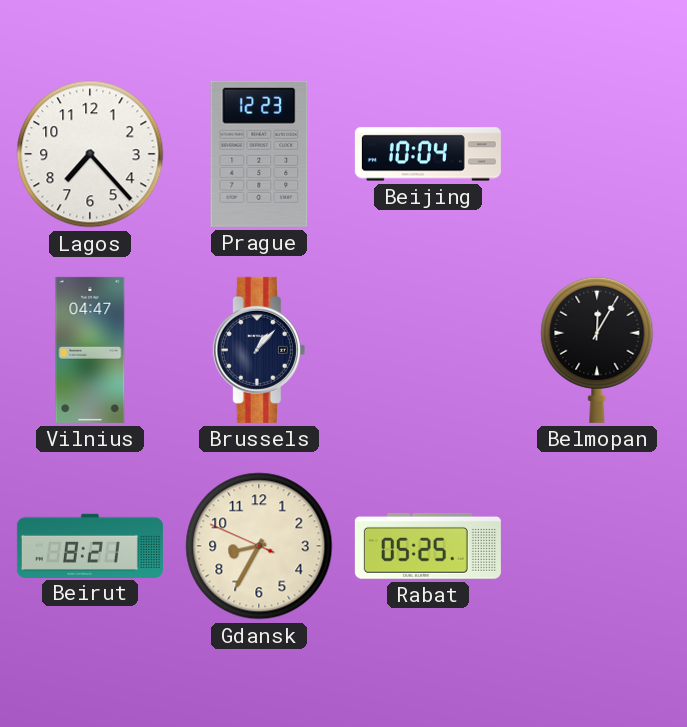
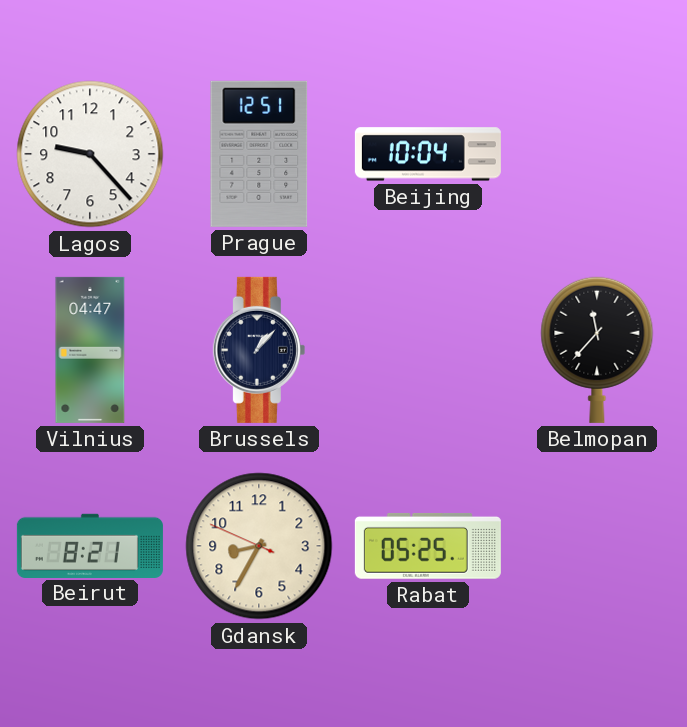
Lagos: 7:23 -> 9:23 (90, 154)
Prague: 12:23 -> 12:51 (259, 154)
Belmopan: 12:05 -> 11:37 (597, 350)
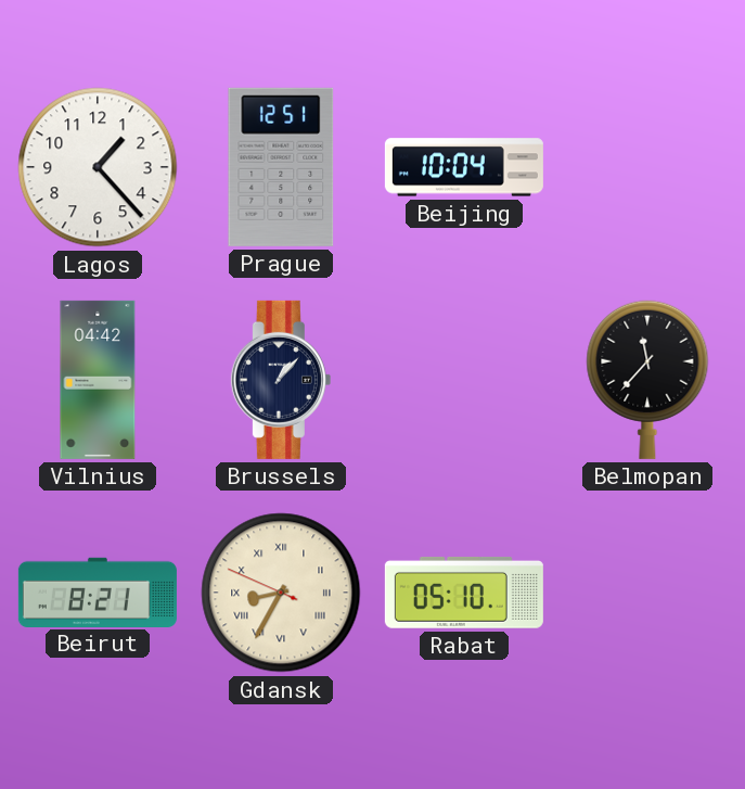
Lagos: 9:23 -> 1:23 (98, 167)
Vilnius: 04:47 -> 04:42 (98, 380)
Gdansk numerals: Arabic -> Roman (281, 593)
Rabat: 05:25 -> 05:10 (464, 593)
